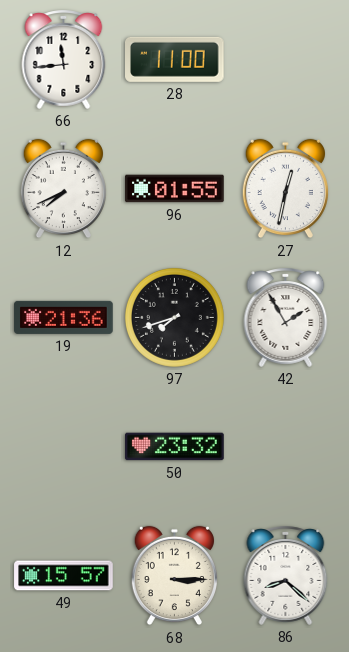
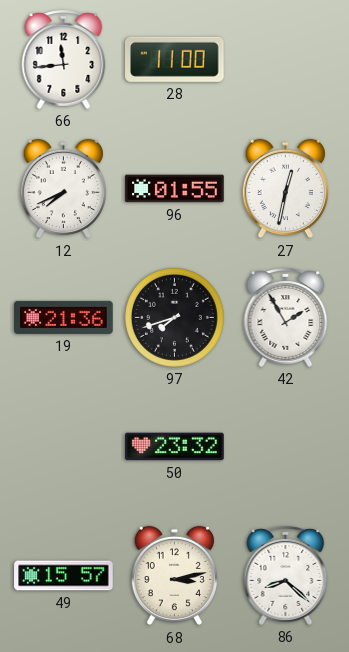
68: 3:15 -> 3:13 (174, 576)
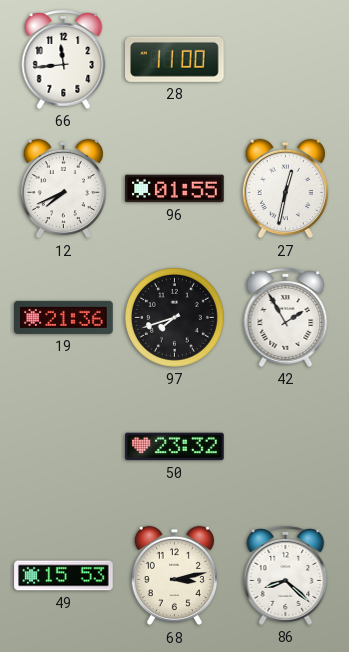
49: 15:57 -> 15:53 (64, 576)
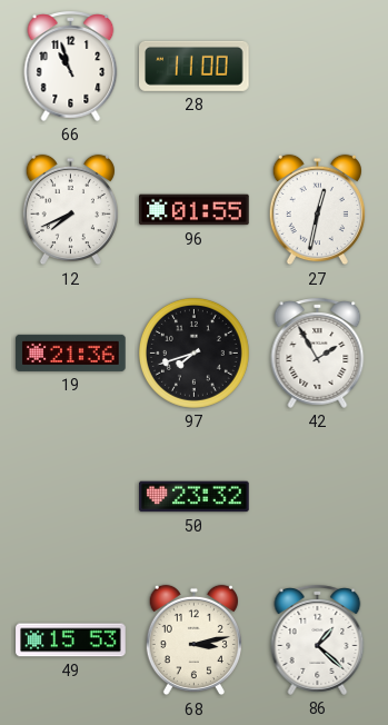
66: 11:44 -> 10:57 (71, 66)
86: 8:22 -> 1:22 (318, 639)
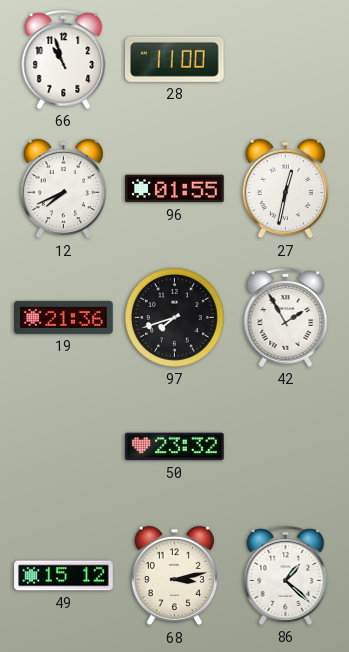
49: 15:53 -> 15:12 (64, 576)
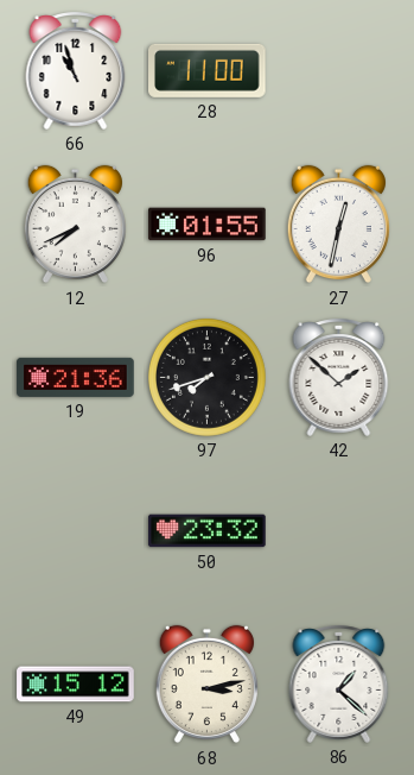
42: 1:55 -> 1:52 (339, 377)
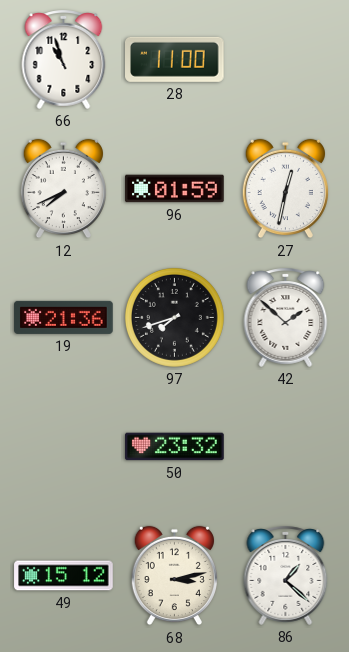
96: 01:55 -> 01:59 (175, 189)
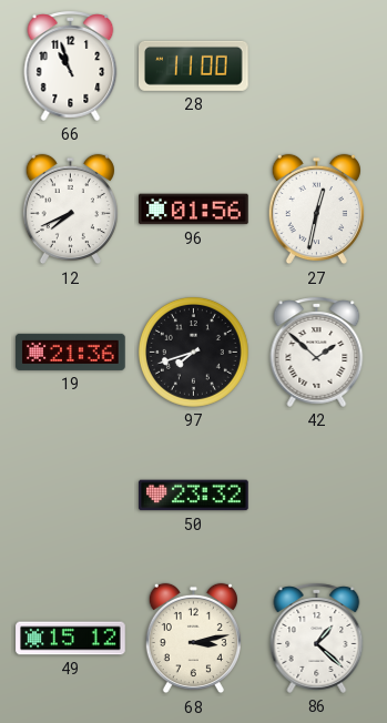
96: 01:59 -> 01:56 (194, 210)
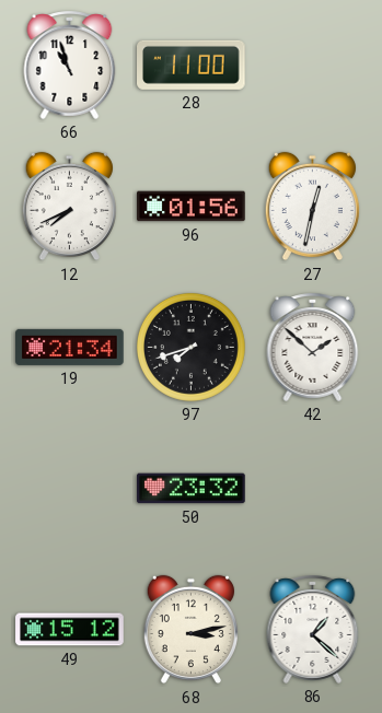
19: 21:36 -> 21:34 (70, 347)
